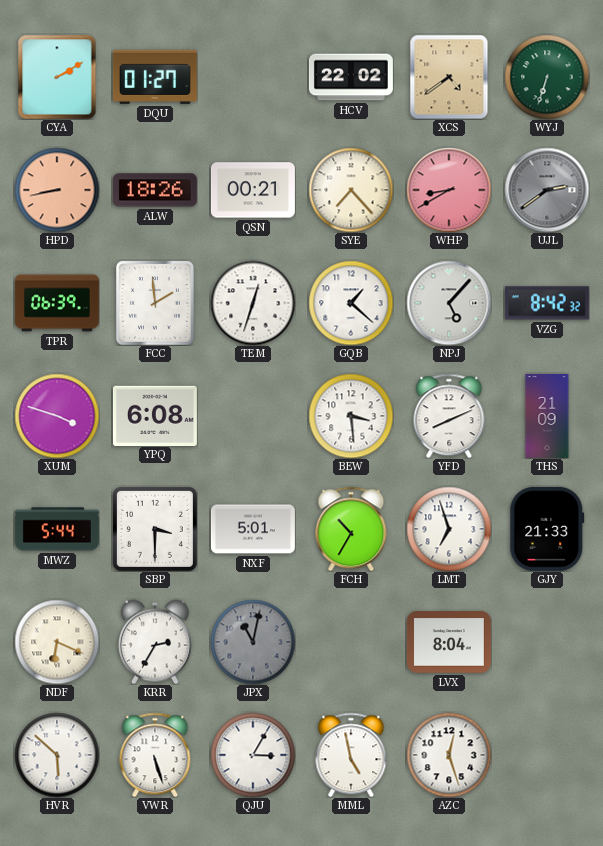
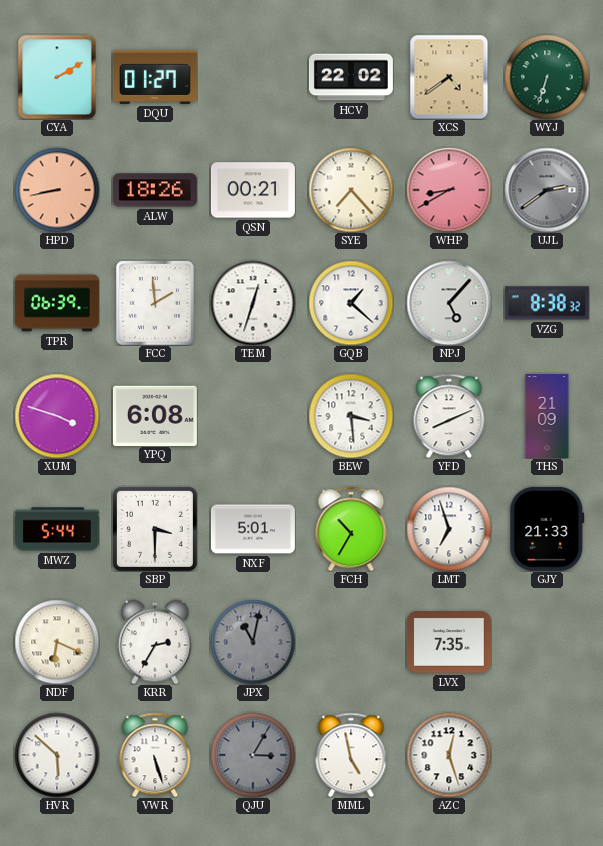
VZG: 8:42 -> 8:38 (547, 303)
LVX: 8:04 -> 7:35 (449, 643)
QJU dial: white -> grey (253, 755)
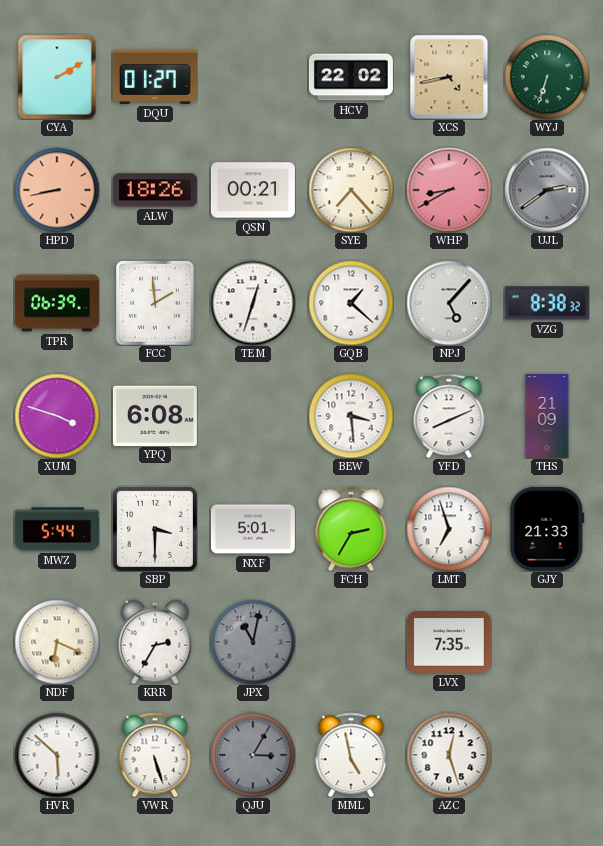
XCS: 4:39 -> 4:43 (449, 77)
FCH: 10:35 -> 2:35 (351, 529)
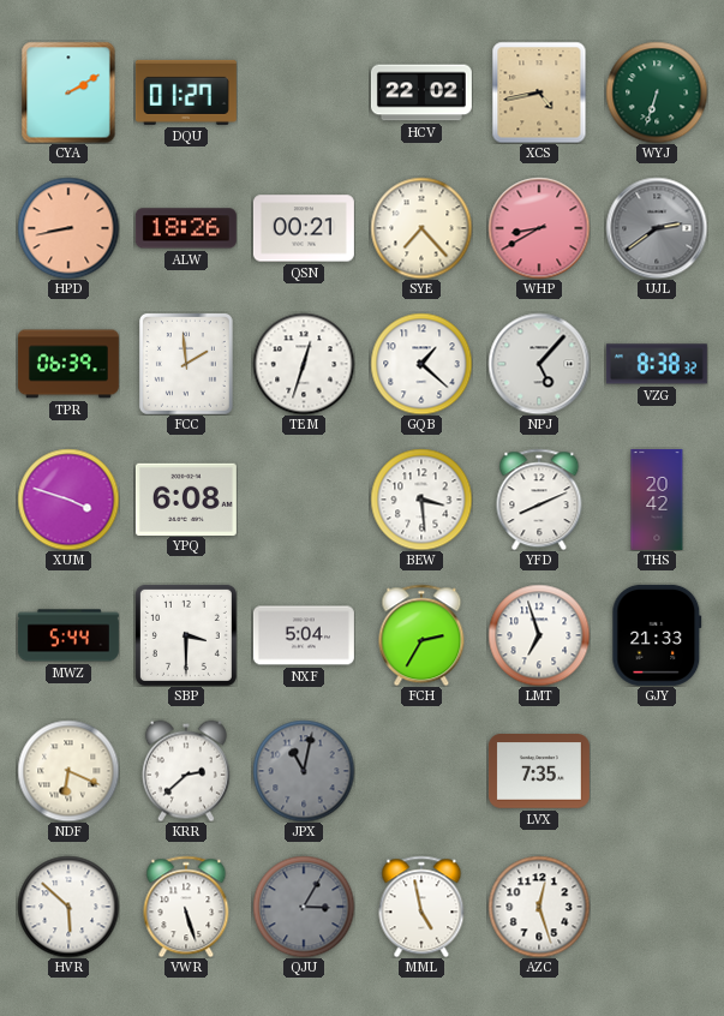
THS: 21:09 -> 20:42 (657, 500)
NXF: 5:01 -> 5:04 (304, 635)
KRR: 2:35 -> 2:38 (186, 771)
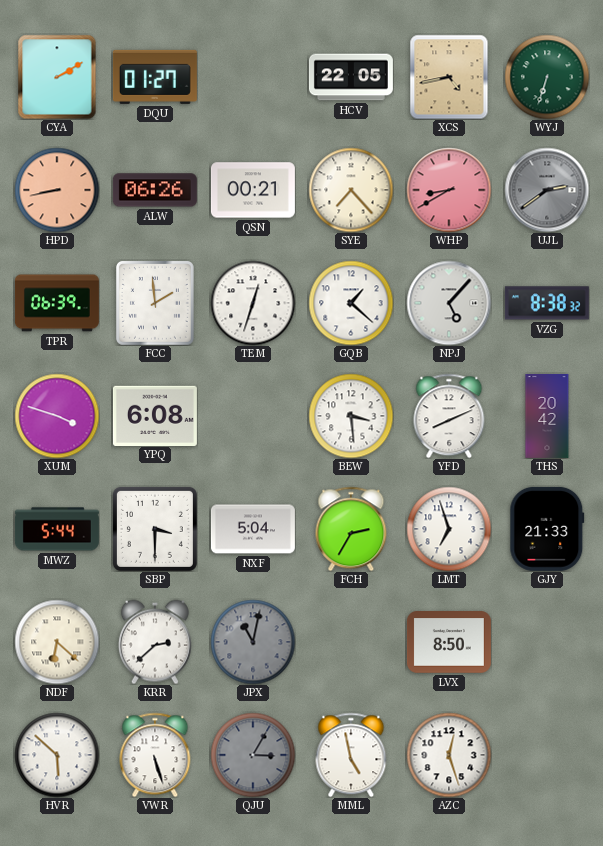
HCV: 22:02 -> 22:05 (351, 77)
ALW: 18:26 -> 06:26 (155, 190)
NDF: 6:19 -> 6:22 (57, 642)
LVX: 7:35 -> 8:50 (449, 643)
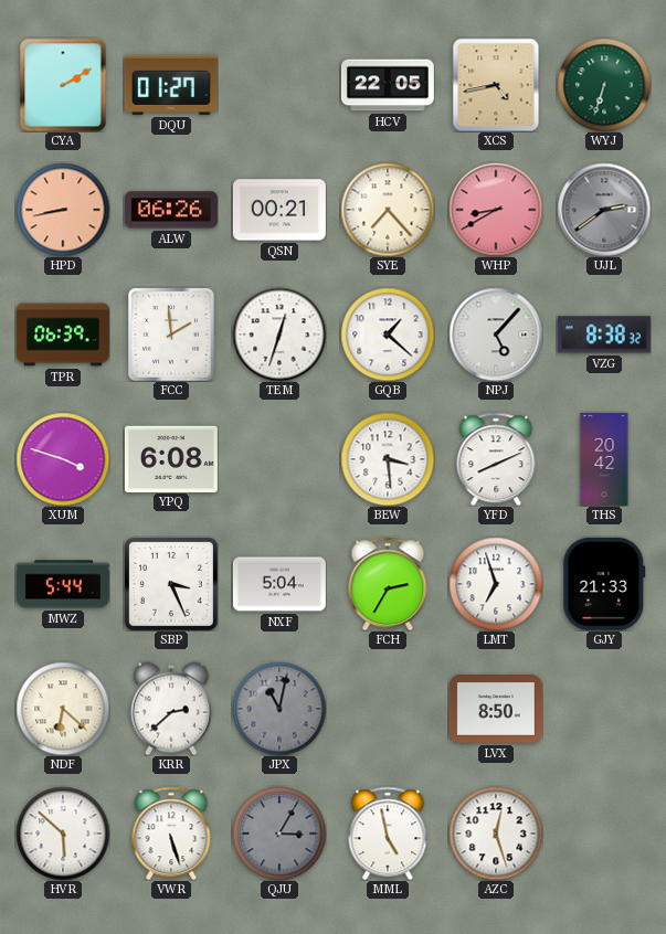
SBP: 3:30 -> 3:26 (171, 584)
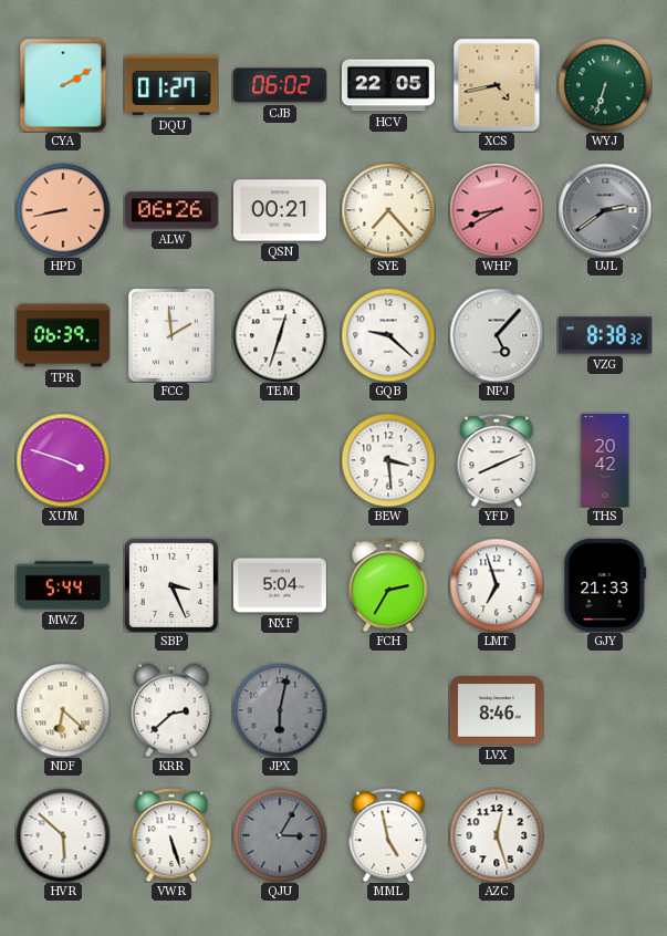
CJB: none -> 06:02 (280, 85)
GQB: 1:22 -> 9:22 (388, 335)
YPQ: 6:08 -> none (171, 458)
JPX: 11:02 -> 6:02 (280, 710)
LVX: 8:50 -> 8:46 (497, 711)
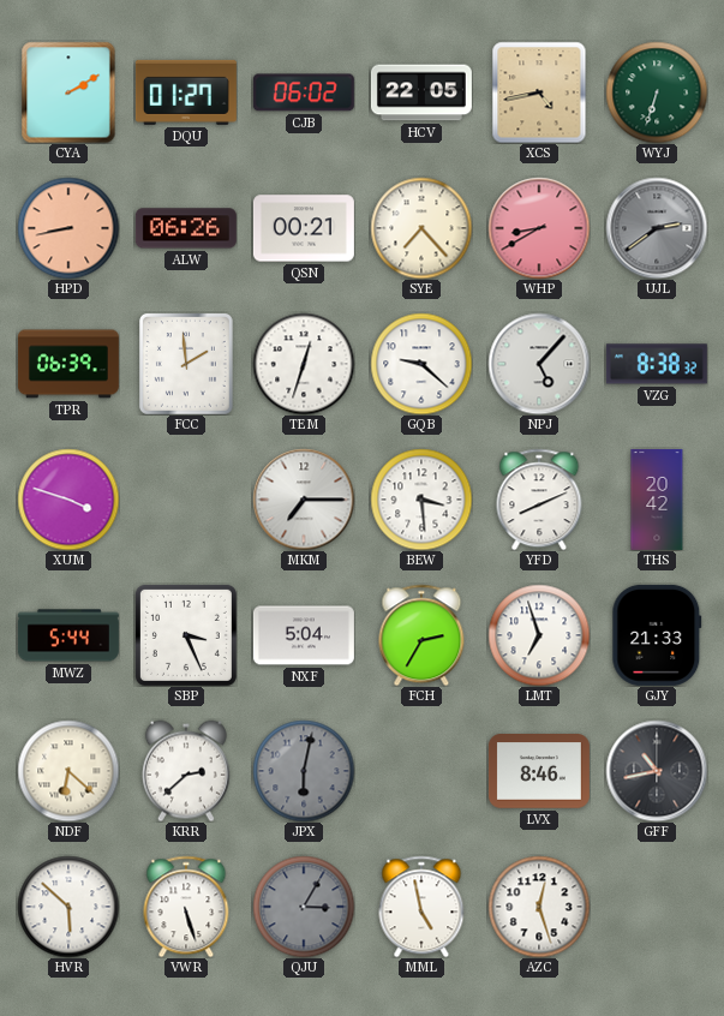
MKM: none -> 7:15 (304, 500)
GFF: none -> 10:43 (657, 771)
